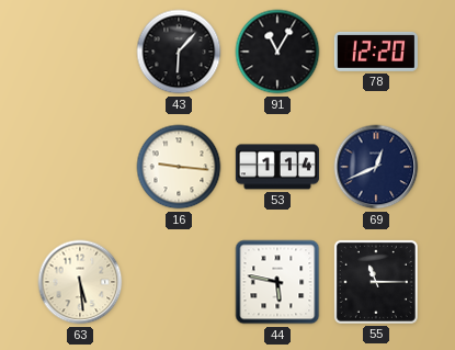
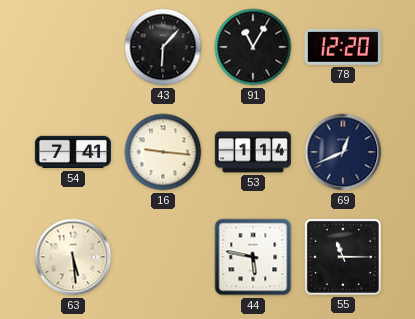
54: none -> 7:41 (73, 152)
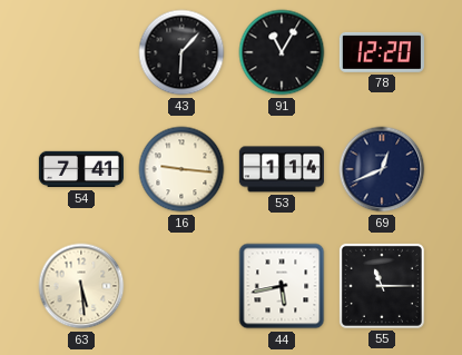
44: 5:47 -> 5:43 (282, 286)
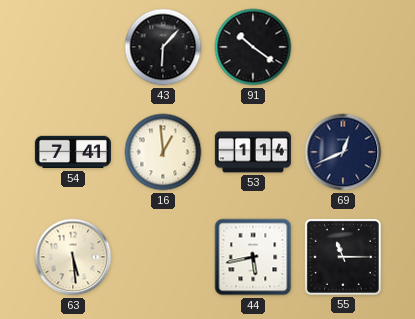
91: 11:05 -> 10:21 (253, 47)
78: 12:20 -> none (382, 52)
16: 9:16 -> 12:59 (163, 152)
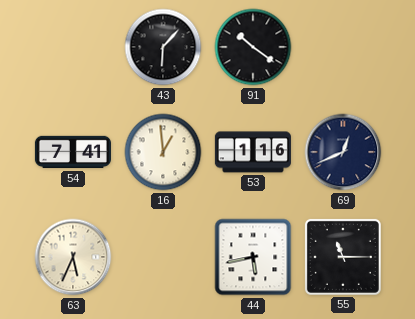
53: 1:14 -> 1:16 (253, 152)
63: 5:29 -> 5:34 (73, 257)
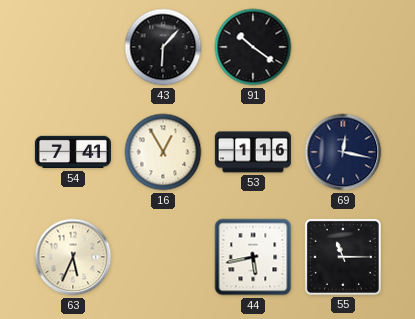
16: 12:59 -> 12:55 (163, 152)
69: 12:41 -> 12:17 (343, 152)
